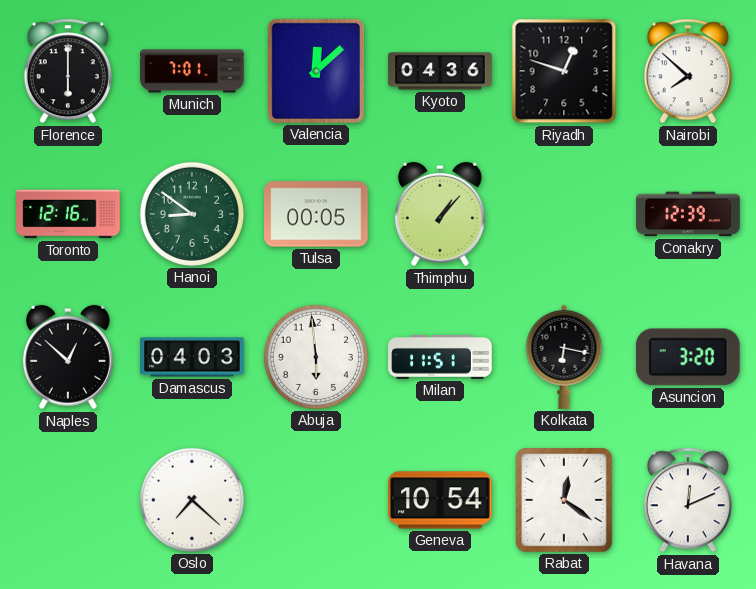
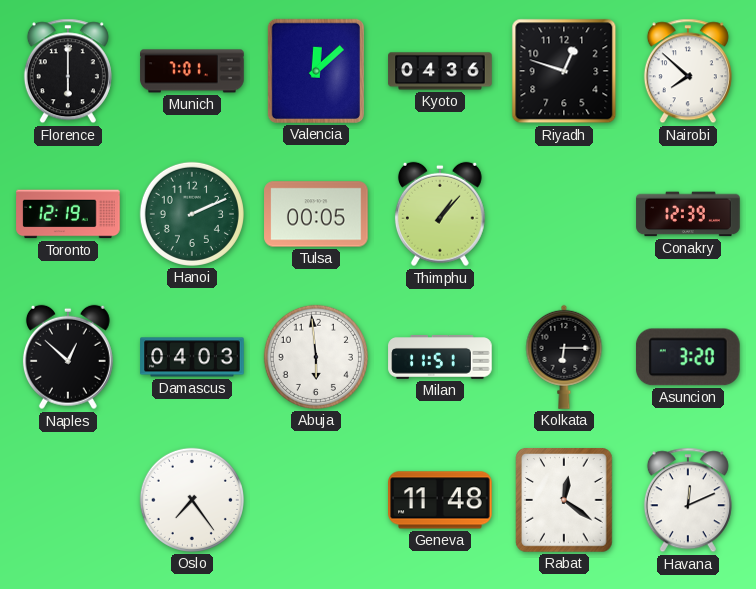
Toronto: 12:16 -> 12:19 (68, 214)
Hanoi: 8:51 -> 2:11 (192, 214)
Kolkata: 6:17 -> 6:15 (564, 357)
Oslo: 7:22 -> 7:24 (192, 500)
Geneva: 10:54 -> 11:48 (440, 500)
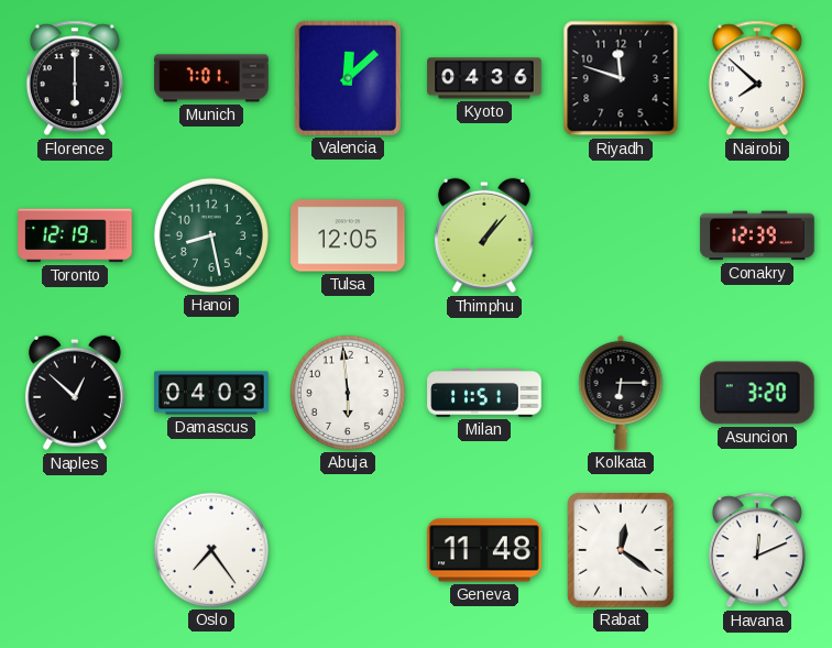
Riyadh: 12:48 -> 11:48 (621, 78)
Hanoi: 2:11 -> 8:28 (211, 235)
Tulsa: 00:05 -> 12:05 (348, 235)
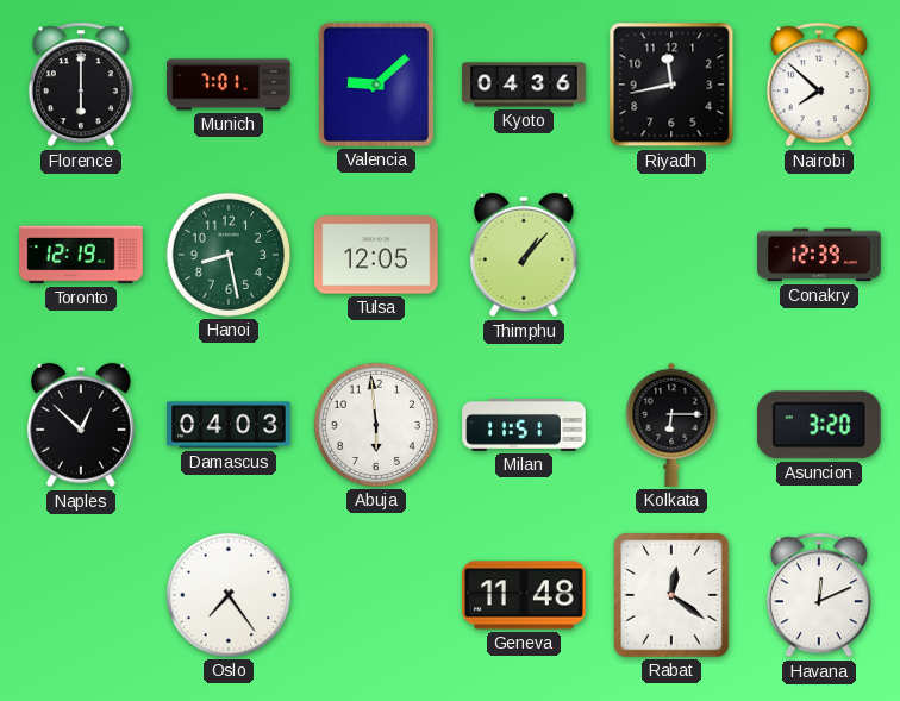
Valencia: 12:08 -> 9:08 (376, 85)
Riyadh: 11:48 -> 11:43 (671, 85)
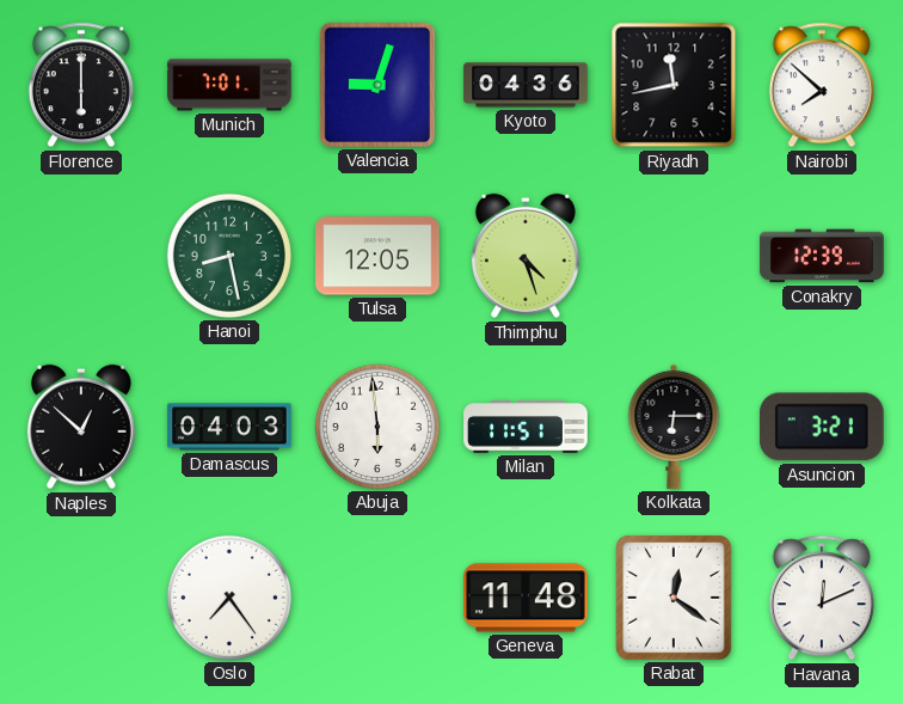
Valencia: 9:08 -> 9:03 (377, 85)
Toronto: 12:19 -> none (81, 255)
Thimphu: 1:07 -> 4:27 (526, 256)
Asuncion: 3:20 -> 3:21 (822, 427)
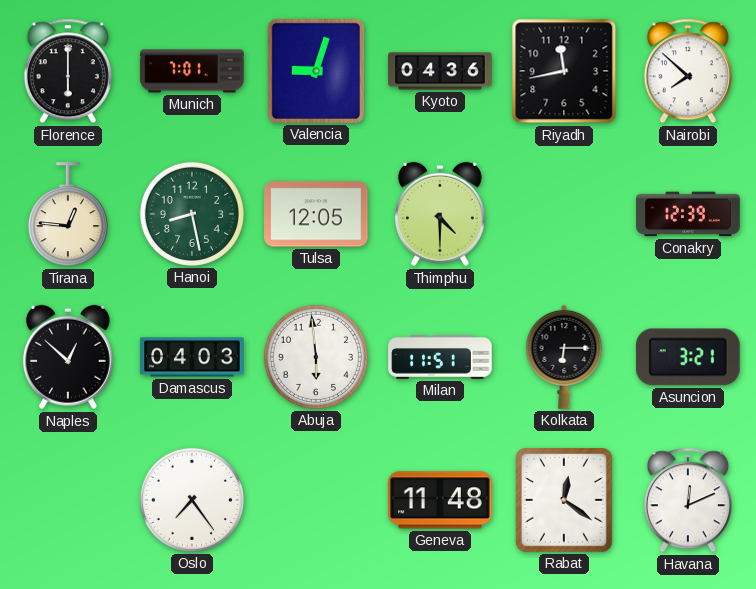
Tirana: none -> 12:46 (68, 215)
Thimphu: 4:27 -> 4:30 (440, 214)
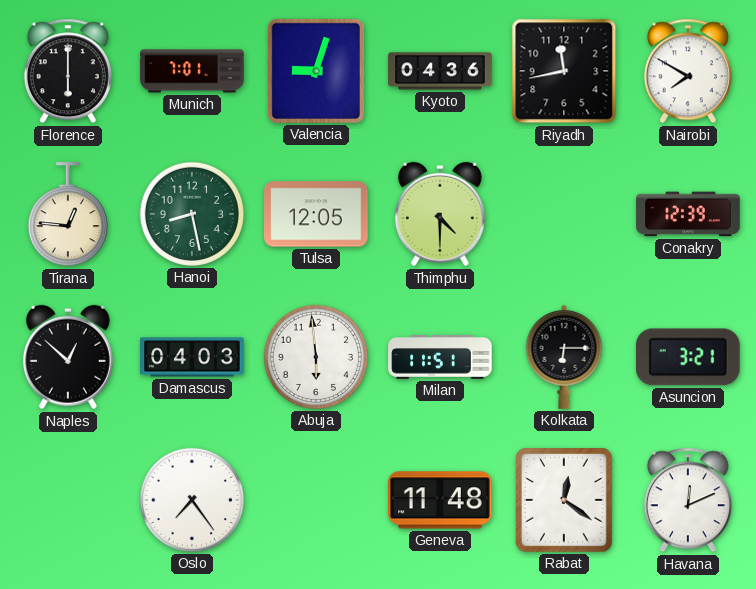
Nairobi: 7:52 -> 7:50 (688, 71)
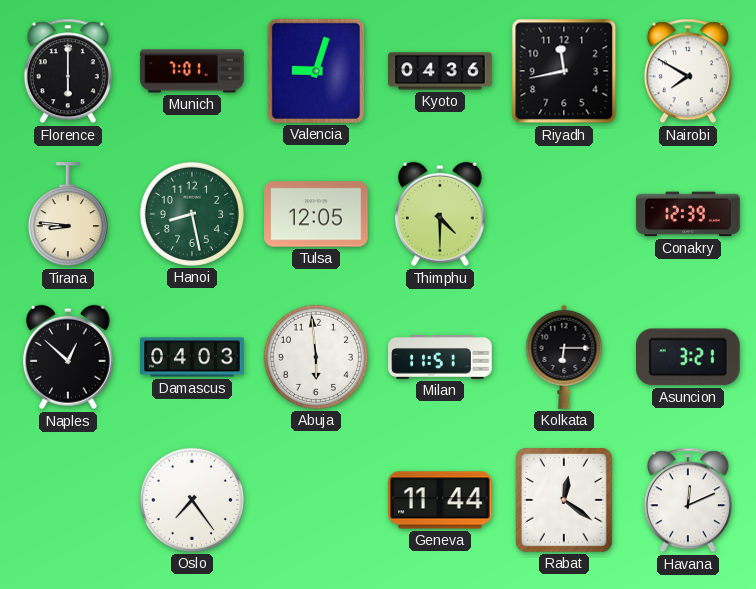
Tirana: 12:46 -> 8:46 (68, 215)
Geneva: 11:48 -> 11:44 (440, 500)
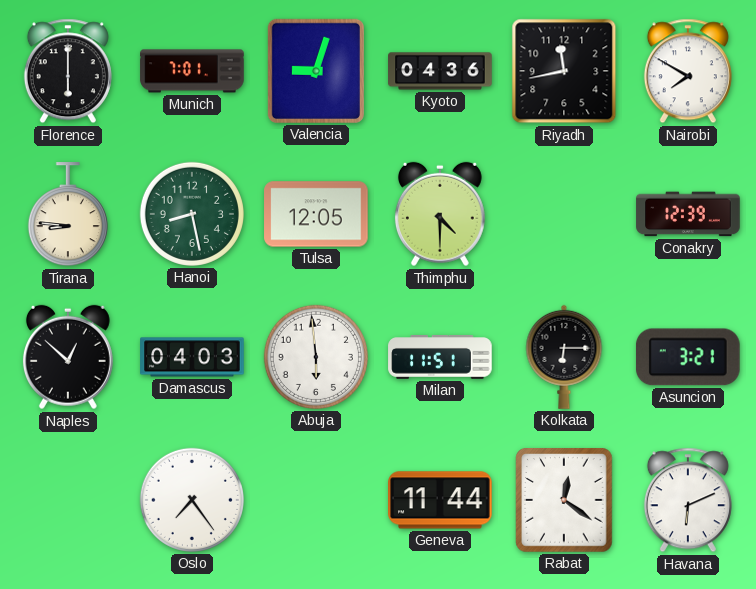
Havana: 12:11 -> 6:11 (688, 500)
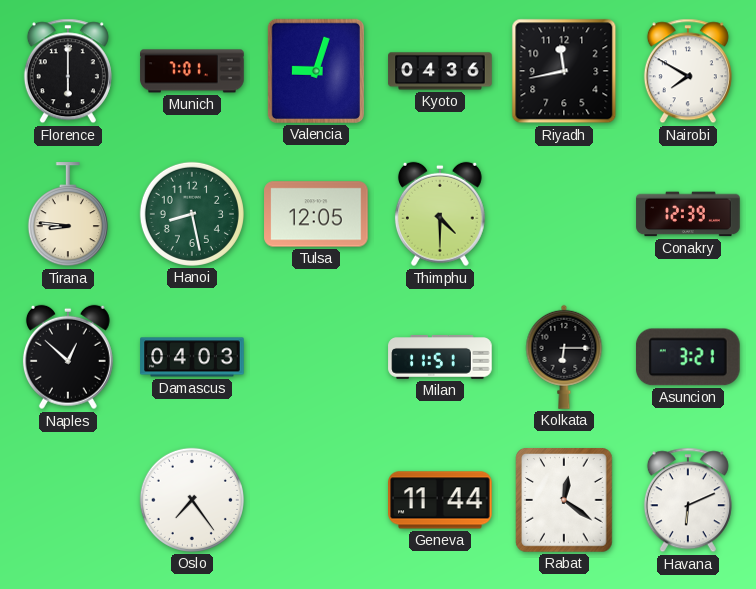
Abuja: 5:59 -> none (316, 357)
